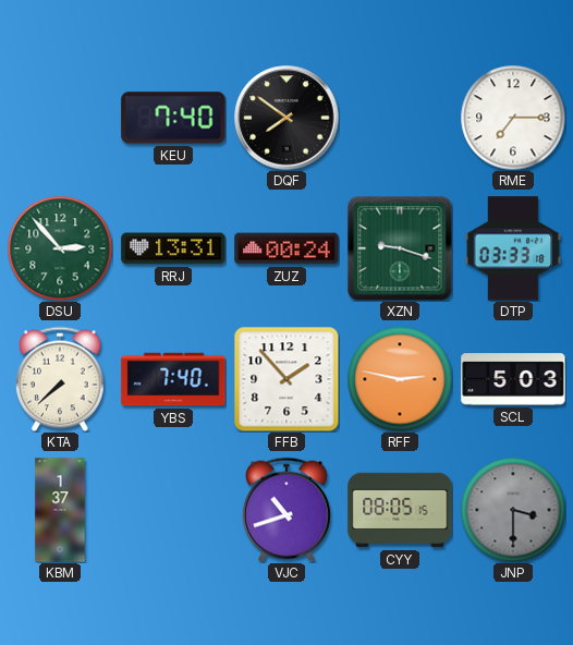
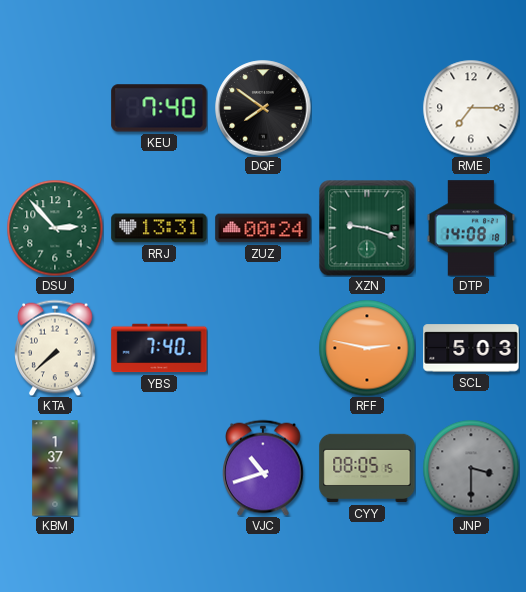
DTP: 03:33 -> 14:08 (471, 228)
FFB: 1:53 -> none (286, 379)
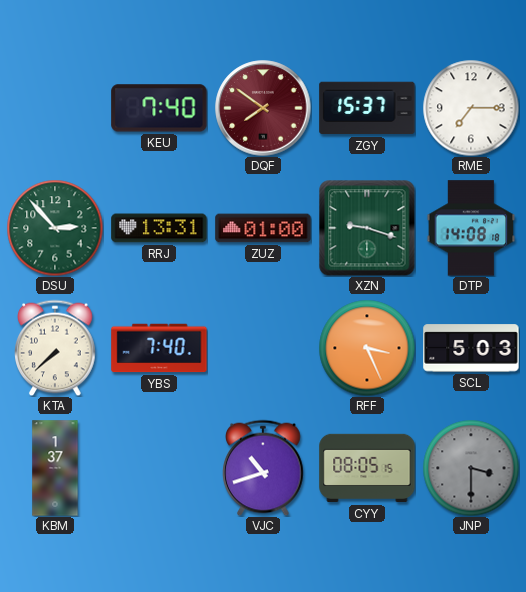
DQF dial: black -> burgundy (263, 108)
ZGY: none -> 15:37 (367, 108)
ZUZ: 00:24 -> 01:00 (263, 228)
RFF: 2:47 -> 3:26 (367, 348)
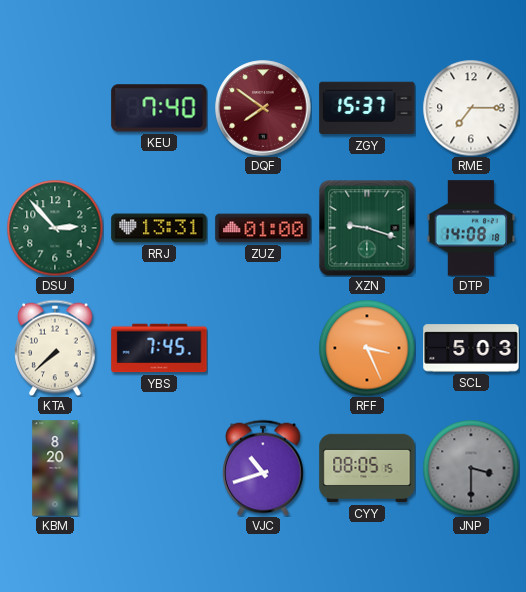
YBS: 7:40 -> 7:45 (159, 348)
KBM: 1:37 -> 8:20 (55, 468)
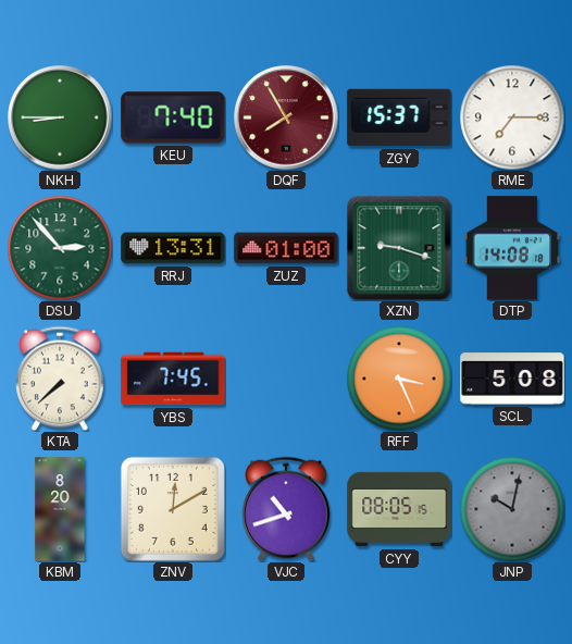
NKH: none -> 8:45 (60, 117)
DQF: 7:51 -> 7:55 (286, 117)
SCL: 5:03 -> 5:08 (512, 379)
ZNV: none -> 12:10 (173, 509)
JNP: 3:30 -> 10:02 (512, 509)
